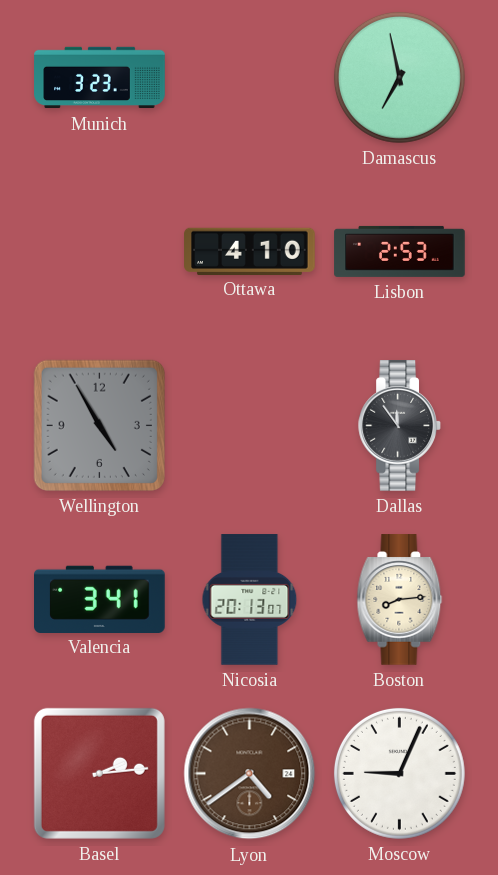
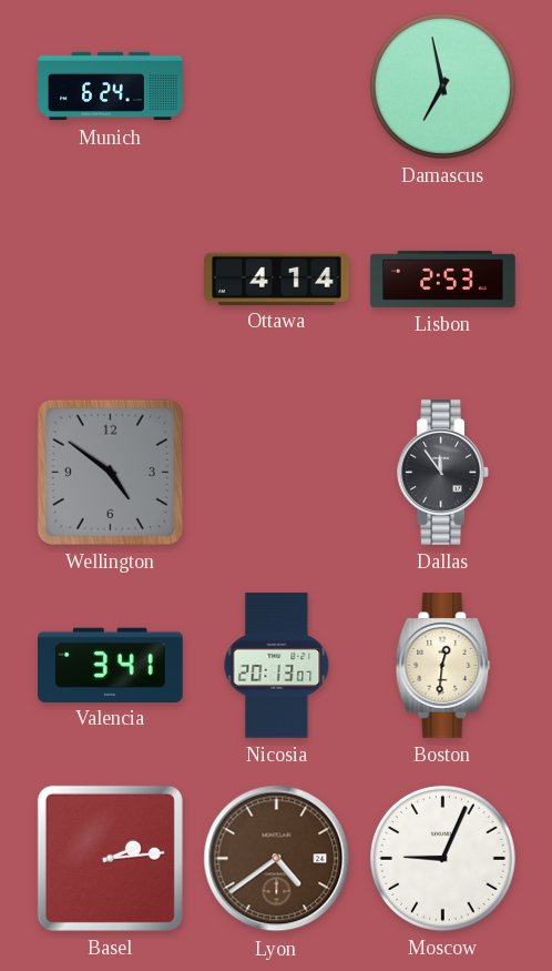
Munich: 3:23 -> 6:24 (111, 87)
Ottawa: 4:10 -> 4:14 (277, 279)
Wellington: 4:55 -> 4:51 (110, 472)
Boston: 8:14 -> 12:31 (443, 666)
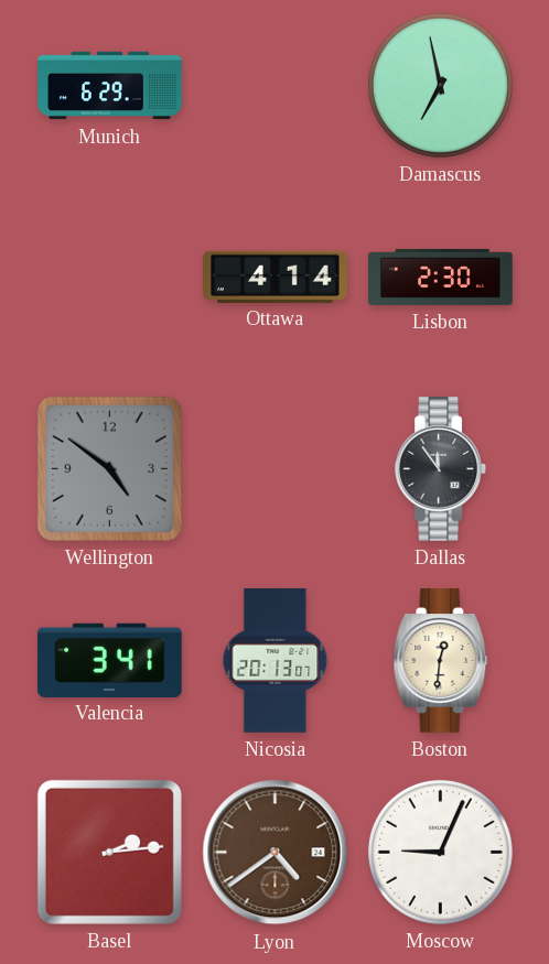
Munich: 6:24 -> 6:29 (110, 86)
Lisbon: 2:53 -> 2:30 (441, 277)
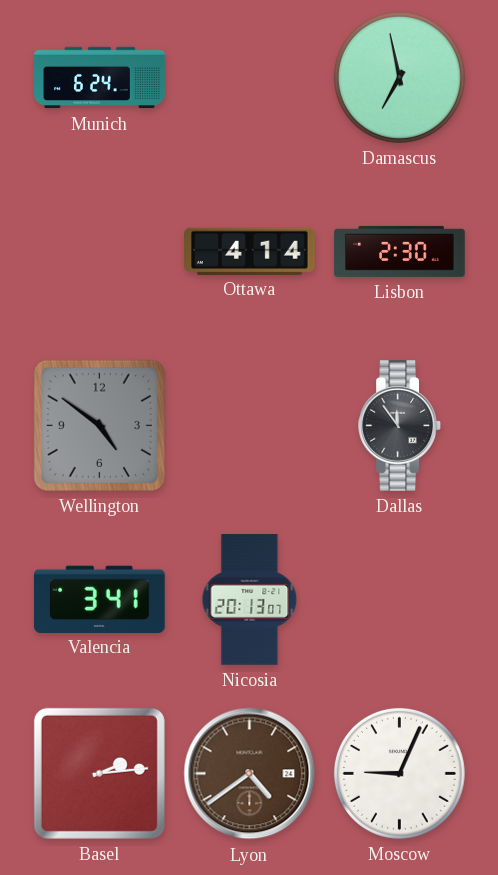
Munich: 6:29 -> 6:24 (100, 78)
Boston: 12:31 -> none (441, 661)
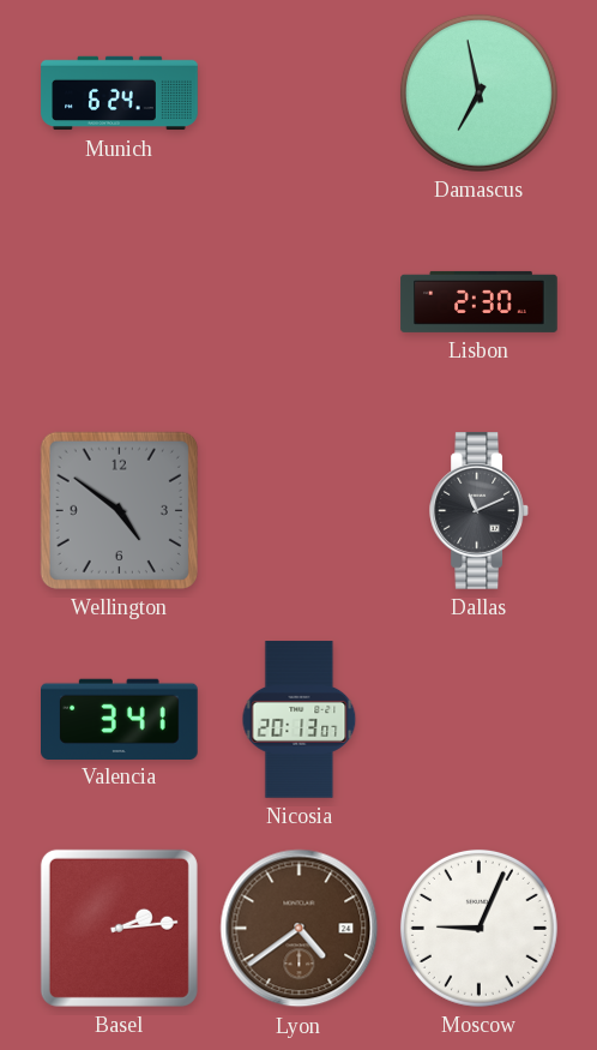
Ottawa: 4:14 -> none (250, 251)
Dallas: 11:54 -> 11:11 (480, 511)
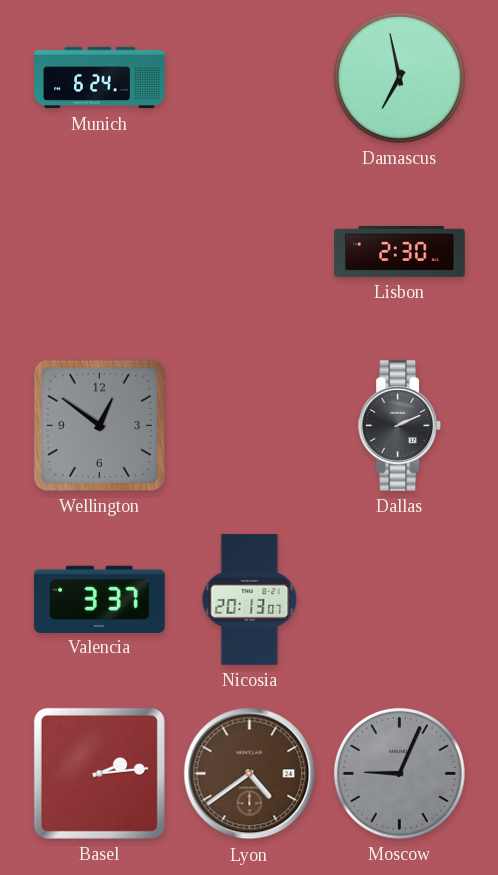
Wellington: 4:51 -> 12:51 (99, 425)
Dallas: 11:11 -> 2:11 (400, 426)
Valencia: 3:41 -> 3:37 (100, 599)
Moscow dial: white -> grey (399, 773)
